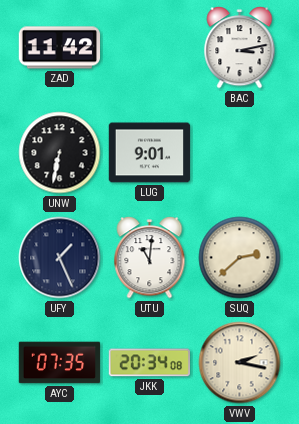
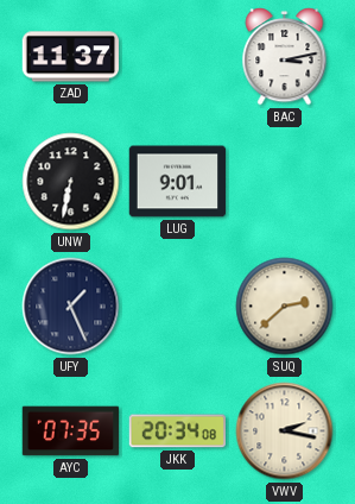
ZAD: 11:42 -> 11:37 (71, 57)
UTU: 11:01 -> none (150, 258)
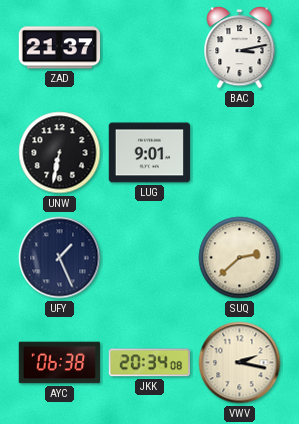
ZAD: 11:37 -> 21:37 (60, 48)
AYC: 07:35 -> 06:38 (60, 363)
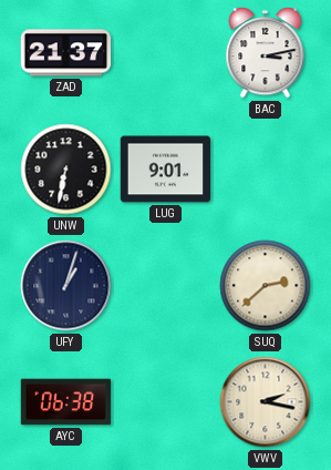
UFY: 1:26 -> 1:03 (66, 286)
JKK: 20:34 -> none (150, 363)
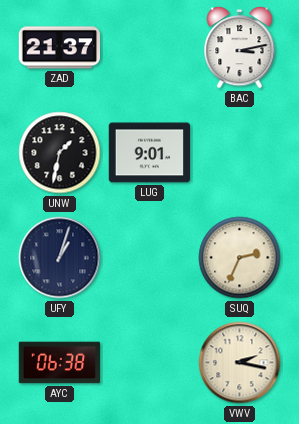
UNW: 6:32 -> 1:32 (60, 153)
SUQ: 2:38 -> 2:34 (240, 258)
